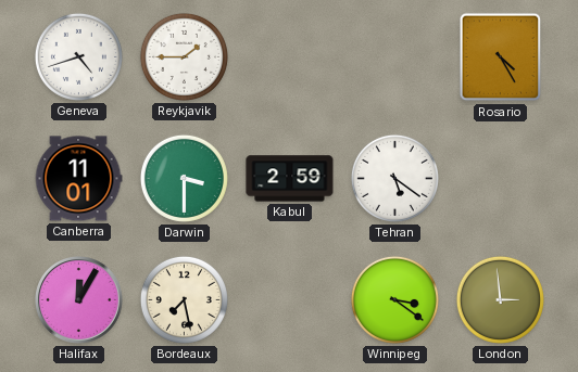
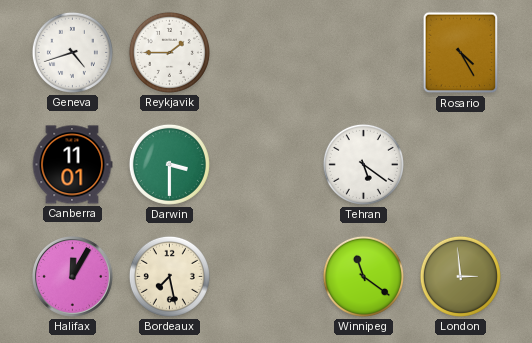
Kabul: 2:59 -> none (290, 179)
Winnipeg: 3:21 -> 11:21 (363, 276)
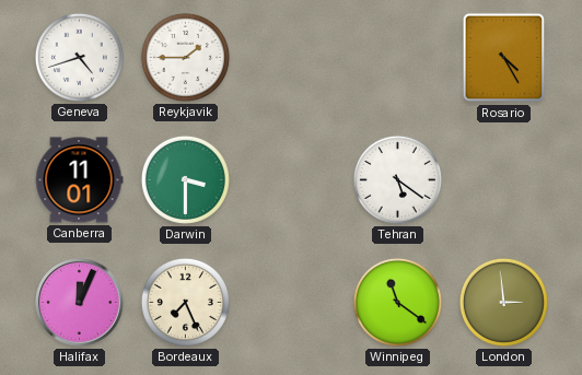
Halifax: 12:05 -> 12:04 (80, 303)
Bordeaux: 7:28 -> 7:26 (185, 302)
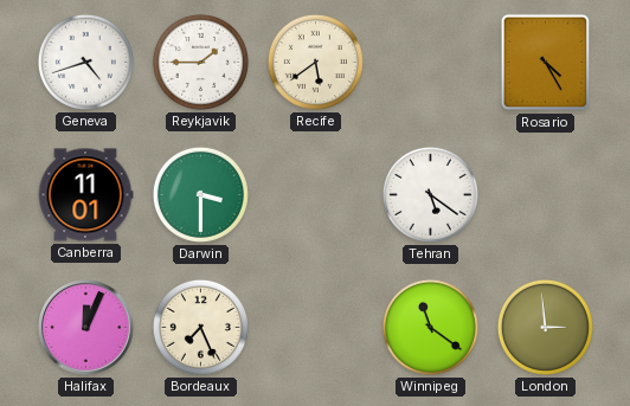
Recife: none -> 5:39 (315, 62)
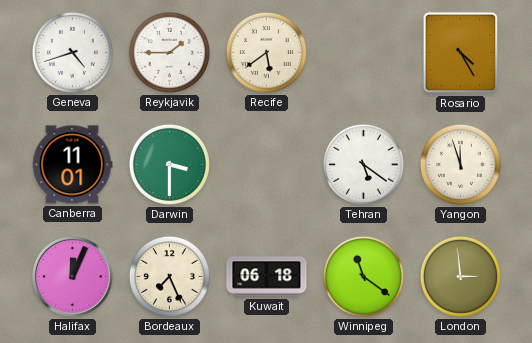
Yangon: none -> 11:57 (460, 164)
Kuwait: none -> 06:18 (267, 277)
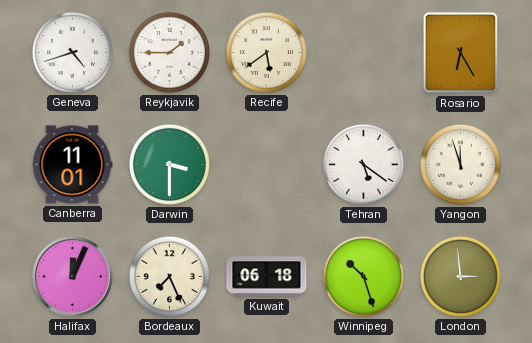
Rosario: 4:25 -> 6:25 (461, 53)
Winnipeg: 11:21 -> 10:27 (363, 276)
